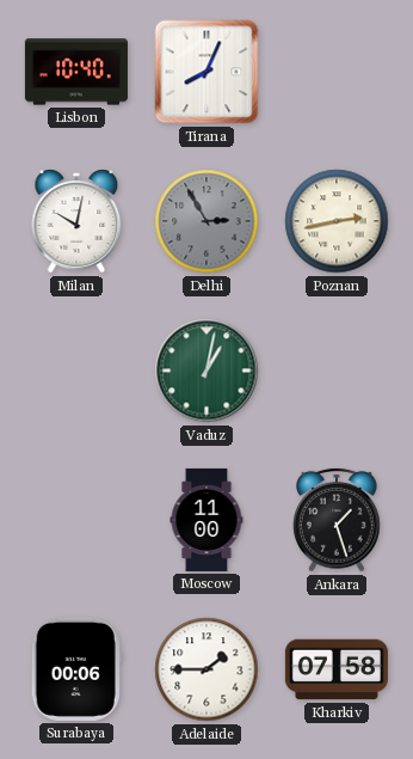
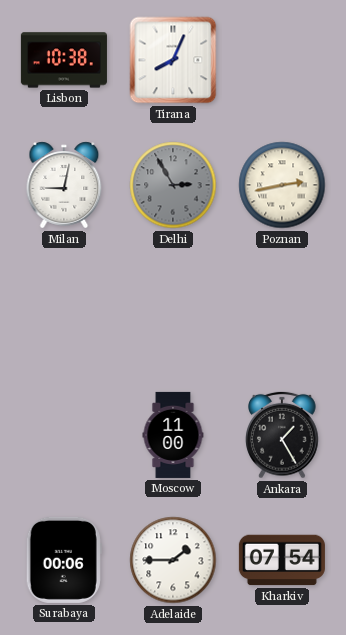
Lisbon: 10:40 -> 10:38 (64, 60)
Milan: 10:02 -> 9:02 (64, 185)
Vaduz: 1:02 -> none (207, 371)
Ankara: 1:27 -> 1:25 (282, 435)
Kharkiv: 07:58 -> 07:54 (282, 560)
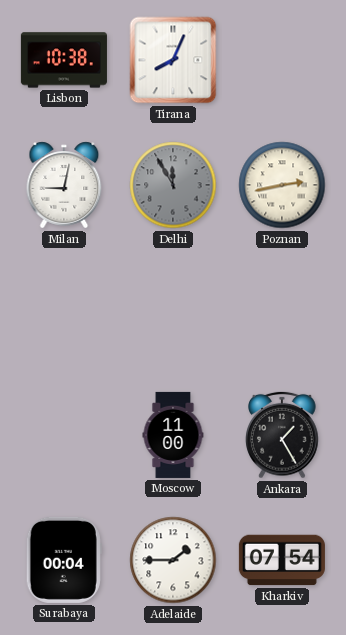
Delhi: 2:55 -> 11:55 (173, 185)
Surabaya: 00:06 -> 00:04 (64, 560)
